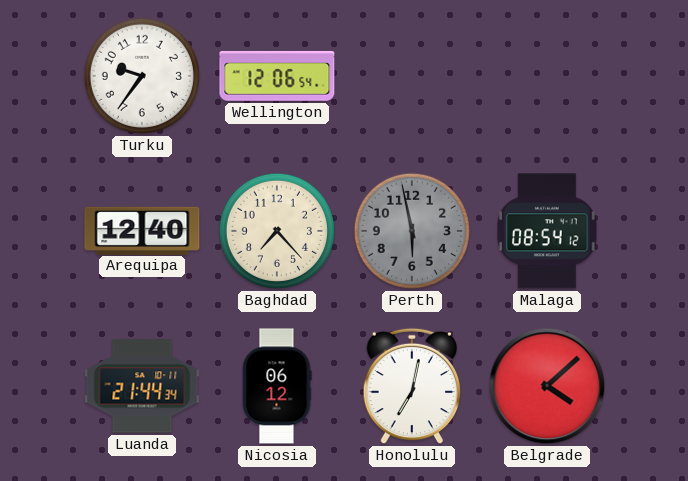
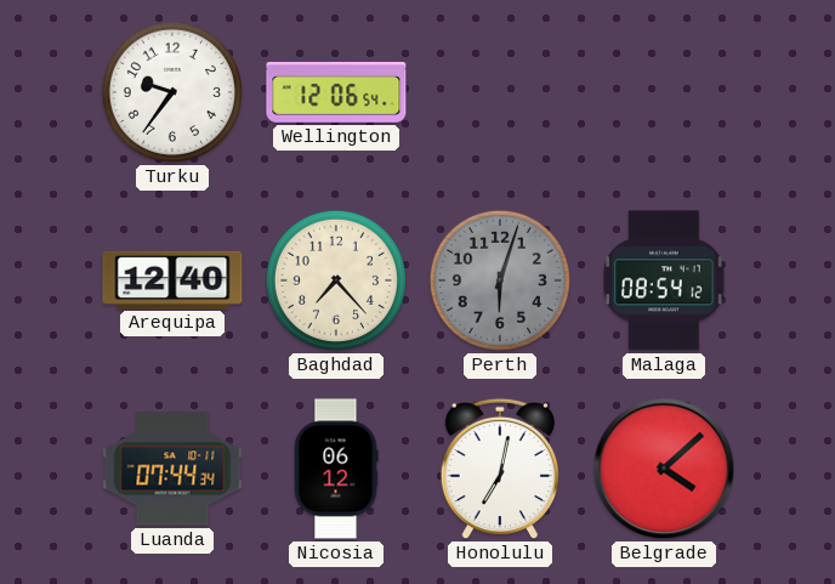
Perth: 5:58 -> 6:03 (500, 280)
Luanda: 21:44 -> 07:44 (172, 469)
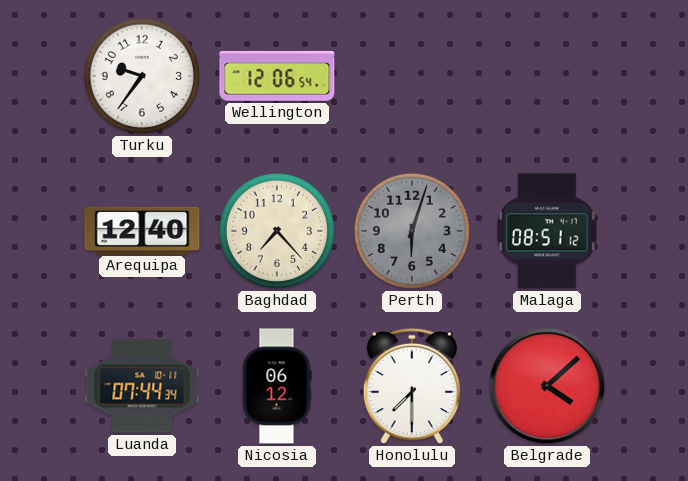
Malaga: 08:54 -> 08:51 (547, 231)
Honolulu: 7:02 -> 7:30 (411, 386)
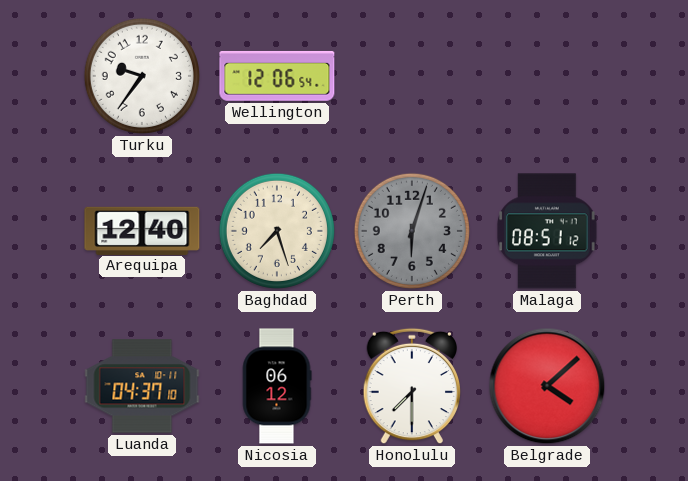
Baghdad: 7:23 -> 7:27 (277, 231)
Luanda: 07:44 -> 04:37 (142, 386)
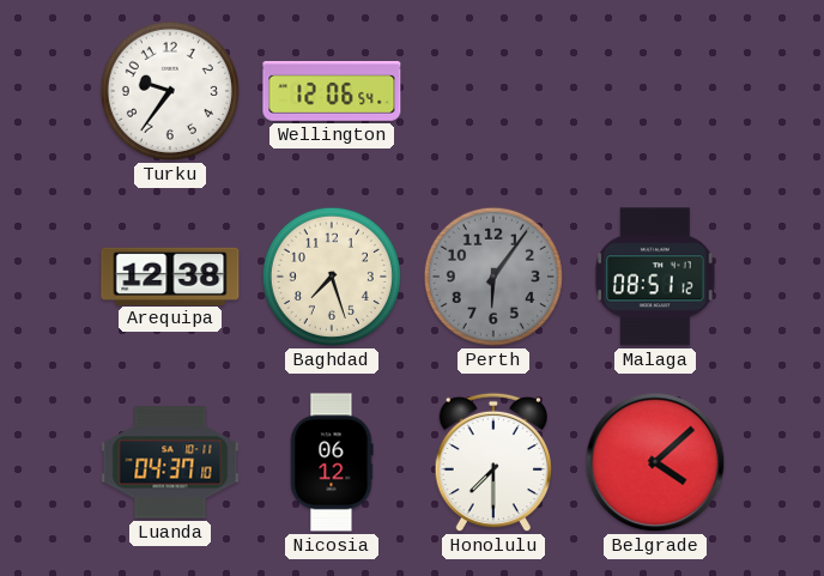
Arequipa: 12:40 -> 12:38 (170, 275)
Perth: 6:03 -> 6:06 (493, 277)
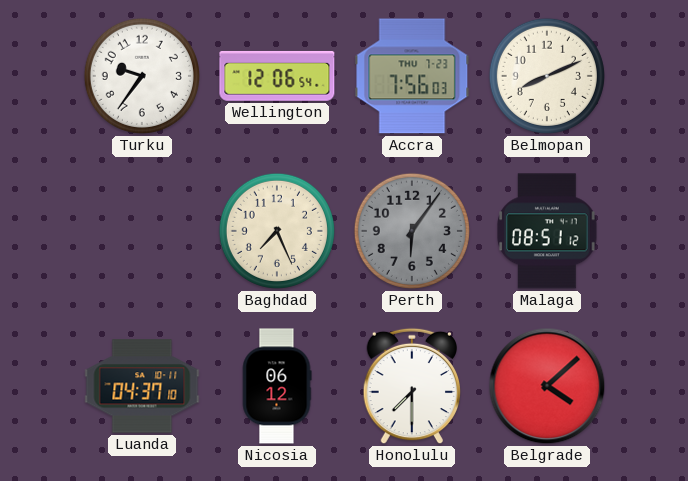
Accra: none -> 7:56 (412, 76)
Belmopan: none -> 8:11 (547, 76)
Arequipa: 12:38 -> none (170, 275)
Baghdad: 7:27 -> 7:26 (277, 231)
